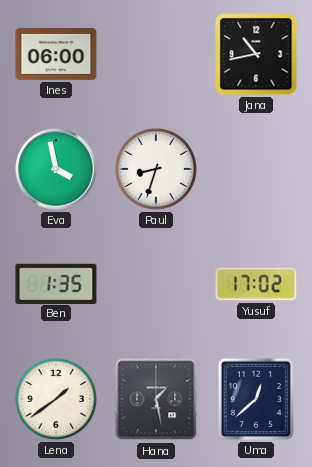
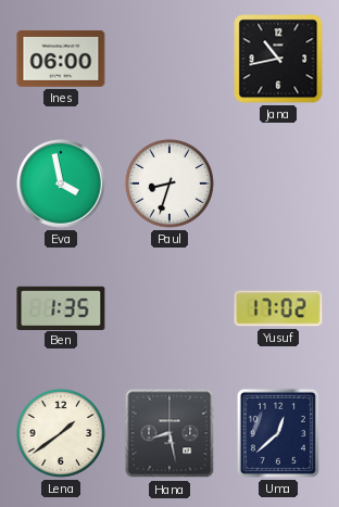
Hana: 1:28 -> 8:28 (169, 433)
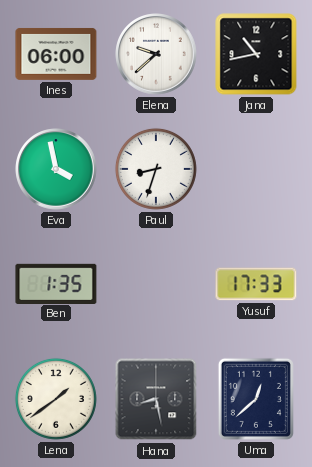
Elena: none -> 9:38 (156, 54)
Yusuf: 17:02 -> 17:33 (256, 284)
